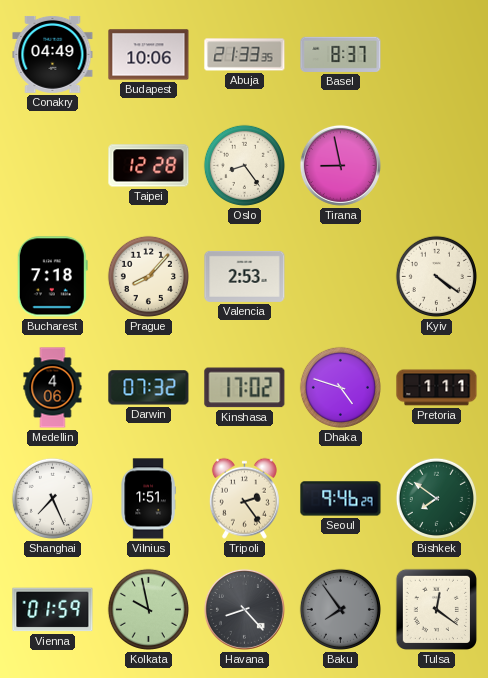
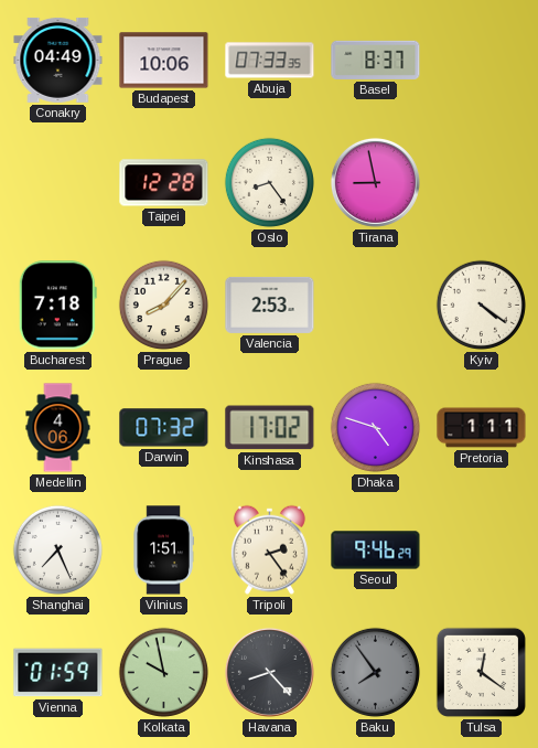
Abuja: 21:33 -> 07:33 (270, 61)
Bishkek: 7:51 -> none (436, 498)
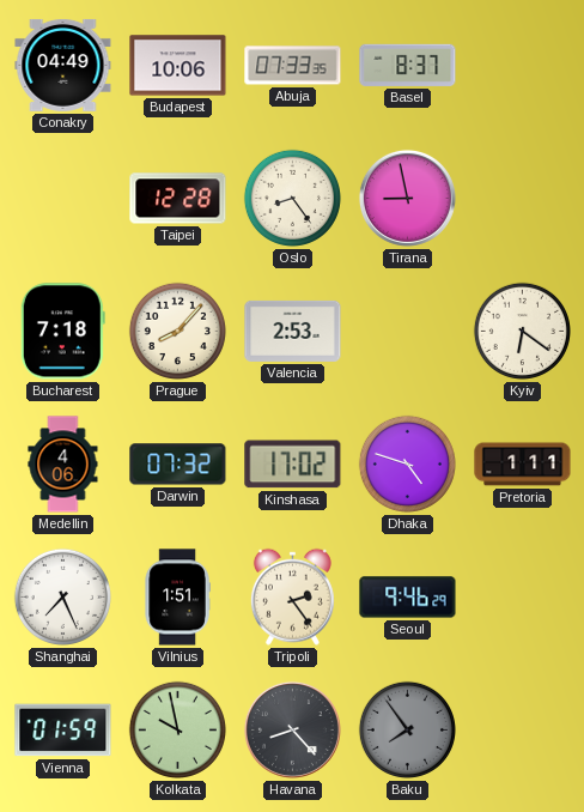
Kyiv: 4:21 -> 6:21 (522, 331)
Tulsa: 12:21 -> none (481, 672)
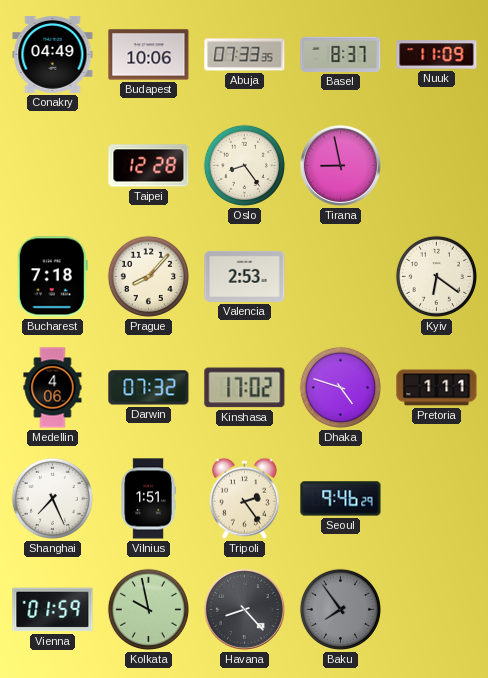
Nuuk: none -> 11:09 (437, 55)
